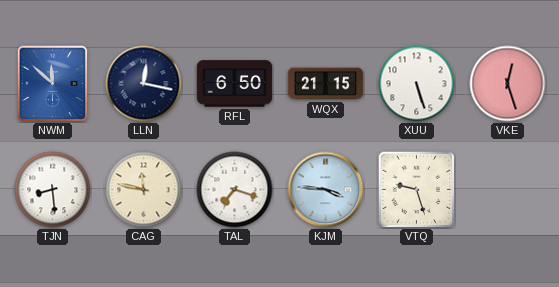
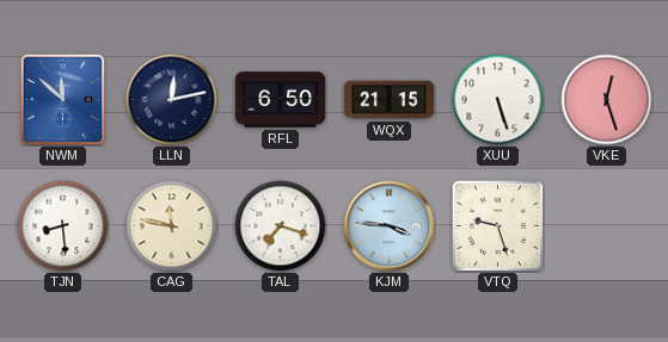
LLN: 12:17 -> 12:13 (172, 100)
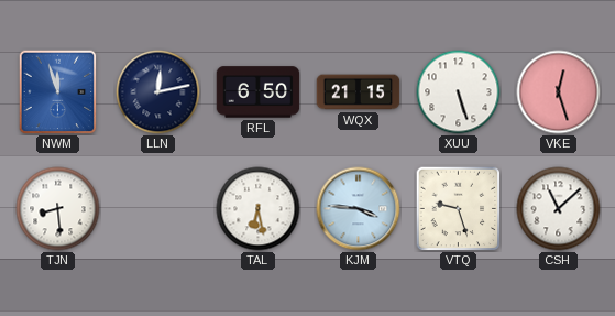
NWM: 11:52 -> 11:57 (58, 92)
CAG: 11:47 -> none (172, 226)
TAL: 7:18 -> 6:28 (259, 209)
CSH: none -> 11:08 (559, 209)
